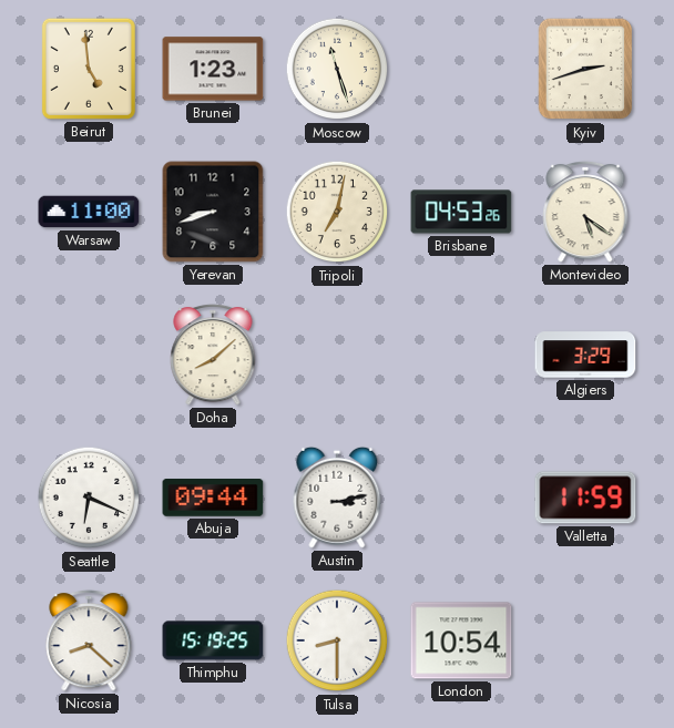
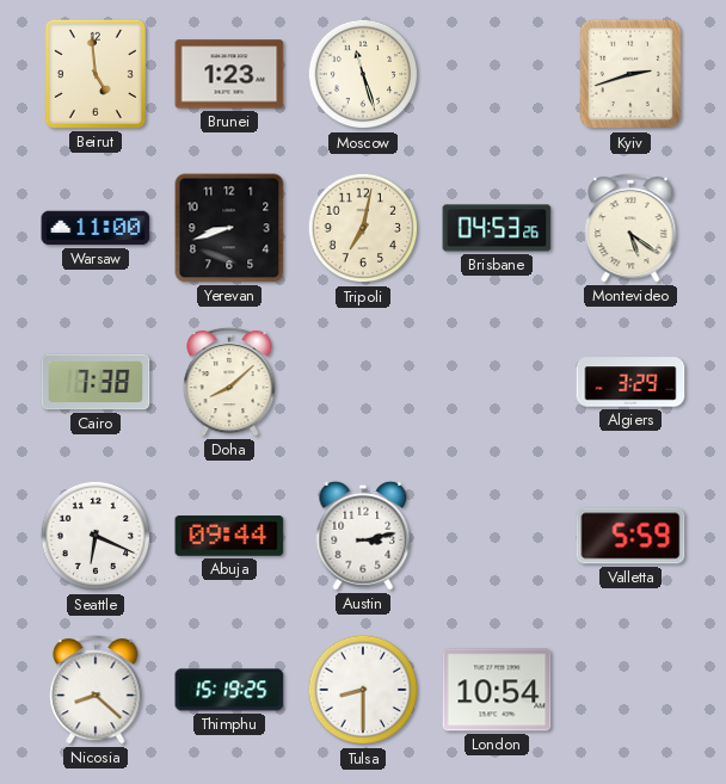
Cairo: none -> 7:38 (96, 382)
Valletta: 11:59 -> 5:59 (630, 536)
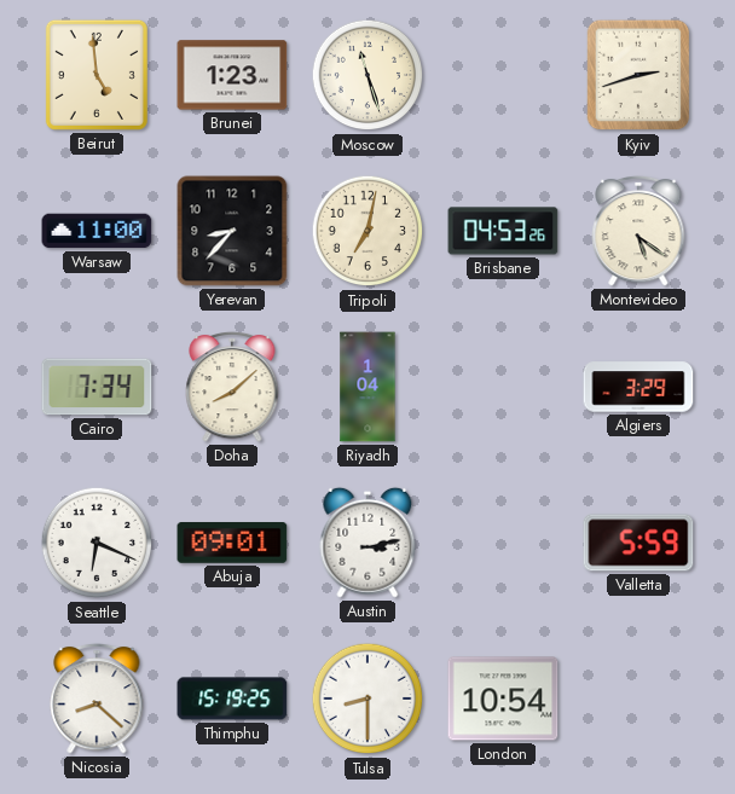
Yerevan: 8:42 -> 8:37 (232, 231)
Cairo: 7:38 -> 7:34 (97, 387)
Riyadh: none -> 1:04 (367, 387)
Abuja: 09:44 -> 09:01 (232, 544)
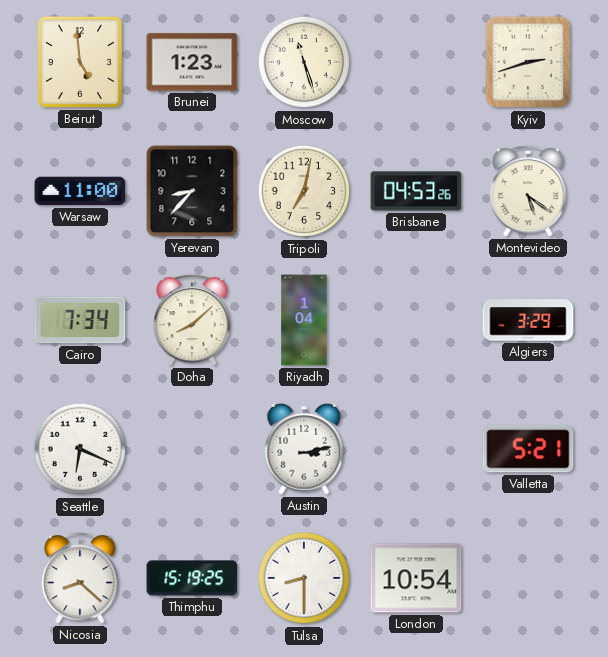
Abuja: 09:01 -> none (232, 544)
Valletta: 5:59 -> 5:21 (528, 449)
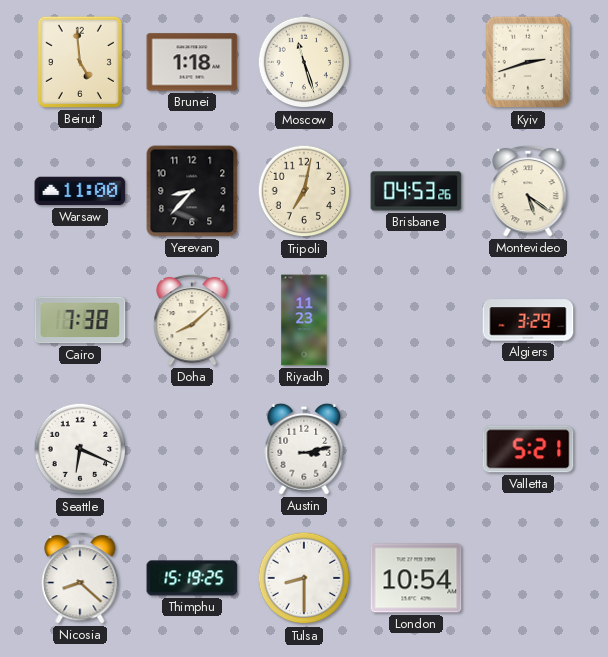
Brunei: 1:23 -> 1:18 (192, 62)
Cairo: 7:34 -> 7:38 (80, 320)
Riyadh: 1:04 -> 11:23 (304, 320)
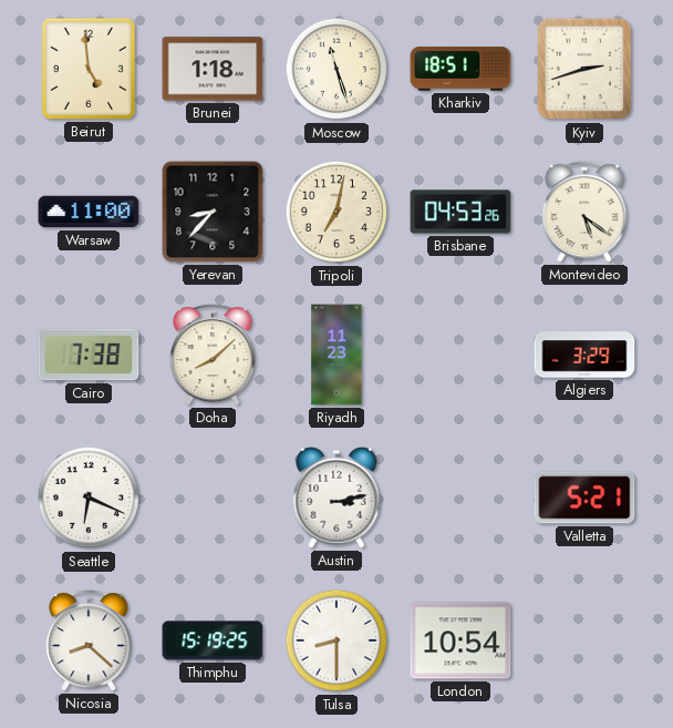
Kharkiv: none -> 18:51 (460, 69)
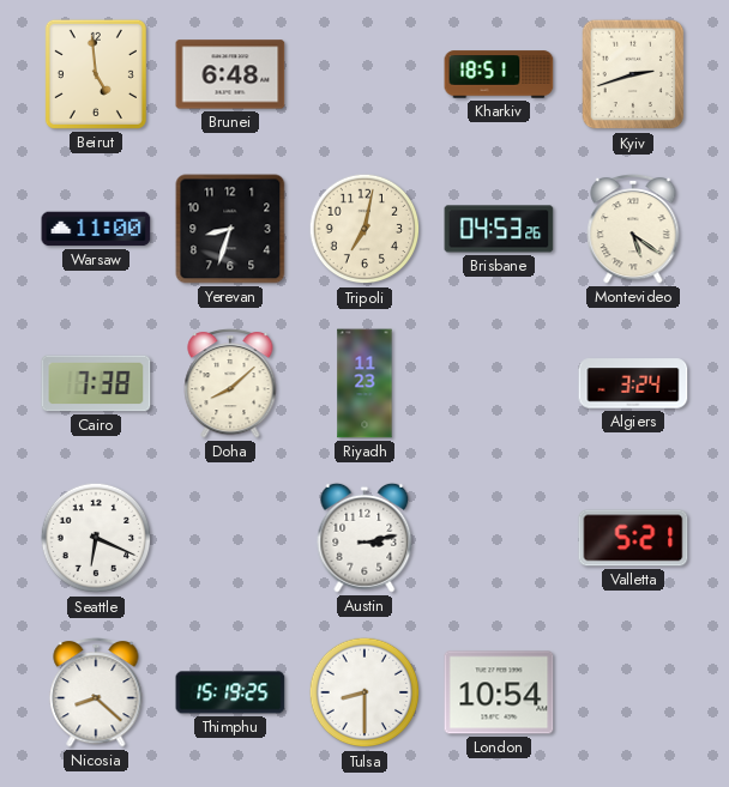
Brunei: 1:18 -> 6:48 (230, 74)
Moscow: 11:27 -> none (336, 69)
Yerevan: 8:37 -> 8:33 (230, 229)
Algiers: 3:29 -> 3:24 (633, 383)
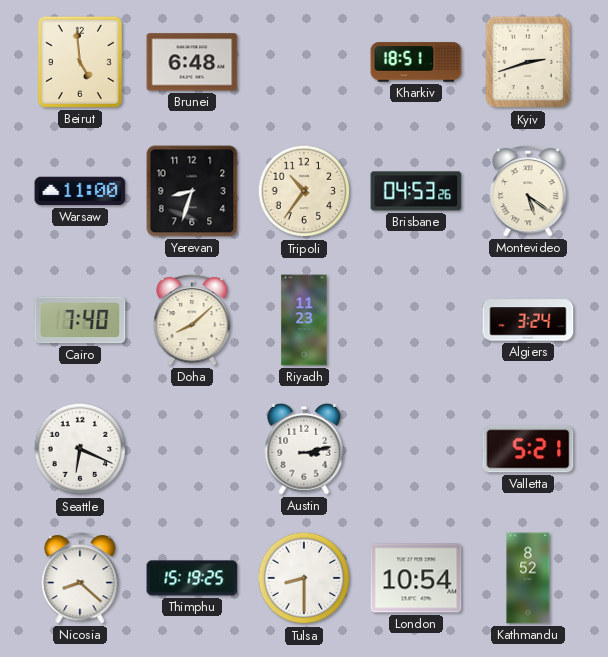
Tripoli: 7:02 -> 10:36 (304, 191)
Cairo: 7:38 -> 7:40 (80, 320)
Kathmandu: none -> 8:52 (528, 578)
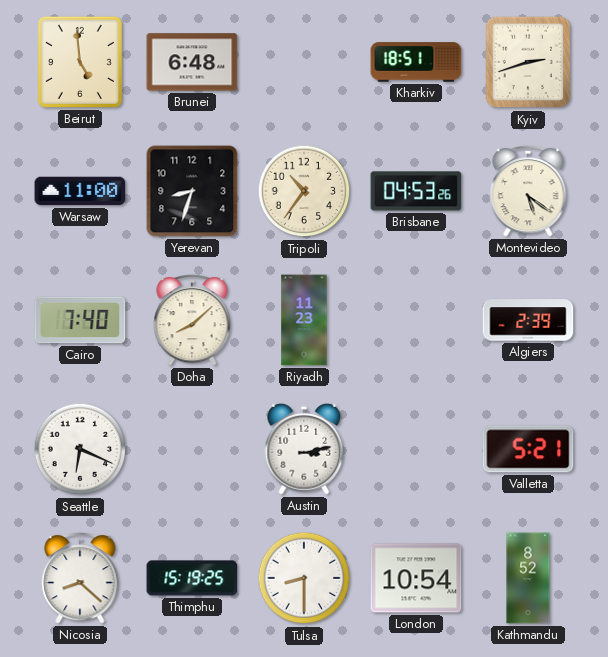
Algiers: 3:24 -> 2:39 (528, 320)
